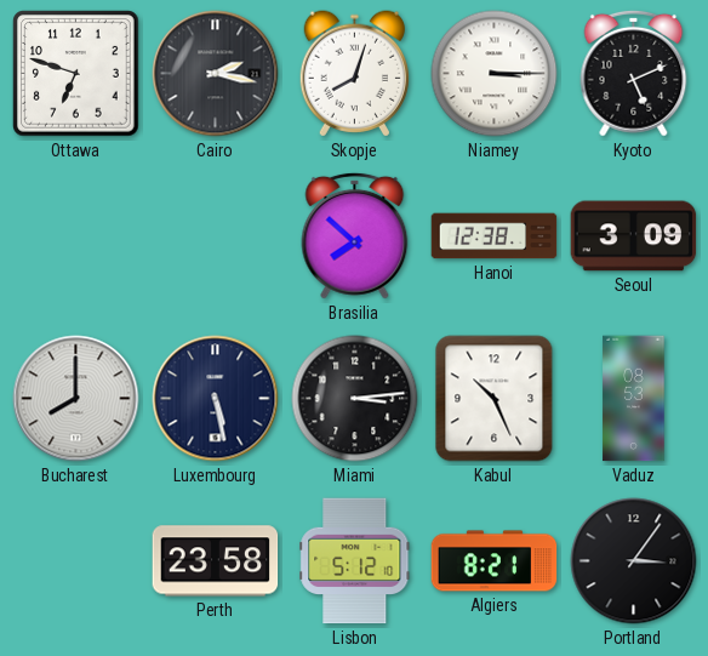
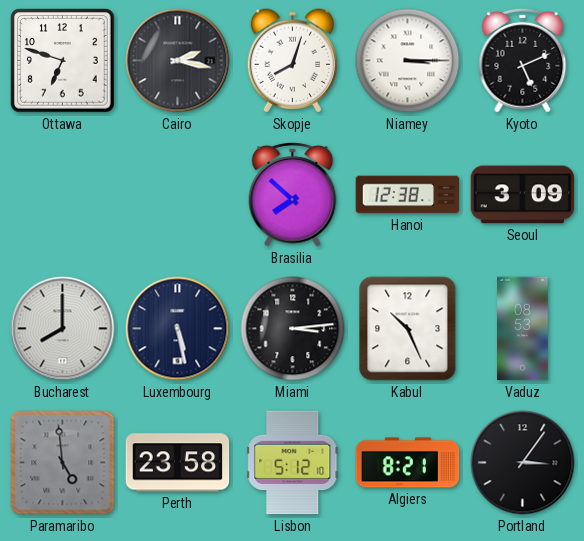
Paramaribo: none -> 4:59 (63, 463)
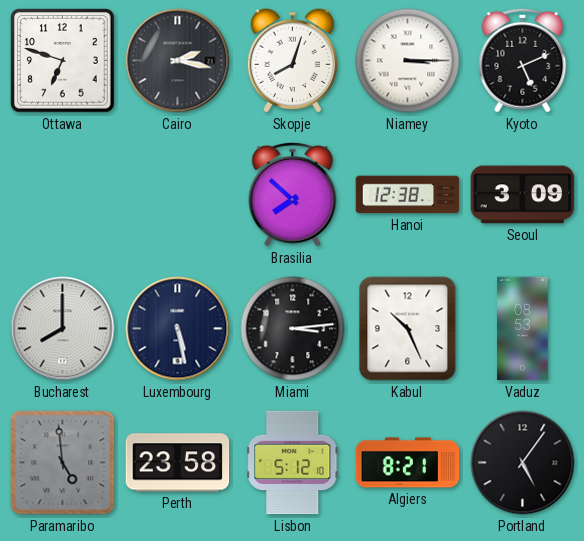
Portland: 3:06 -> 5:06 (523, 463)
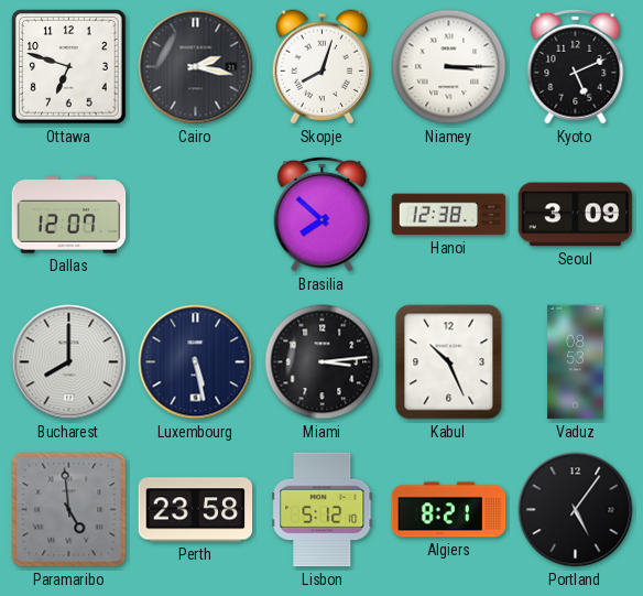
Dallas: none -> 12:07 (69, 215)
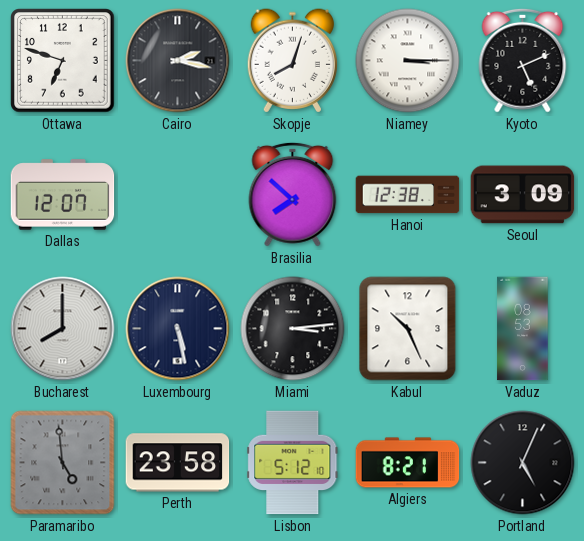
Portland: 5:06 -> 5:04 (523, 463)
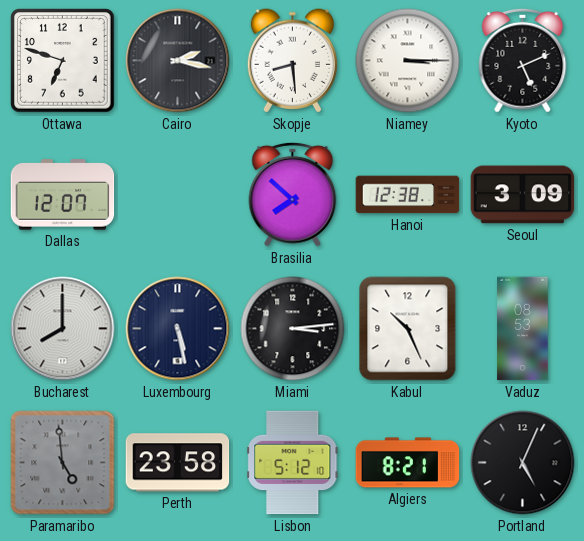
Skopje: 8:03 -> 8:29 (292, 61)
